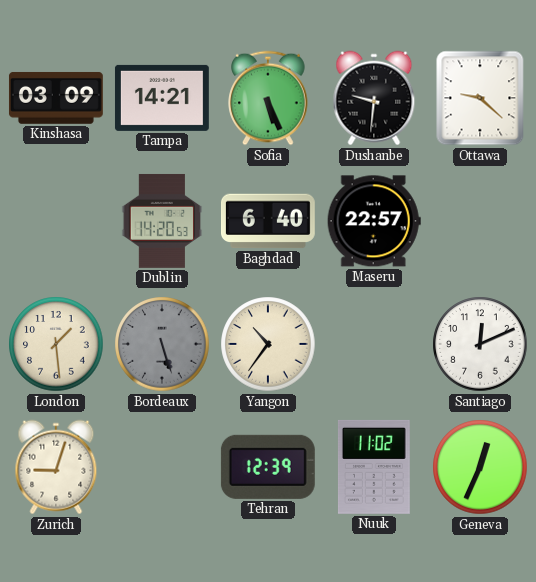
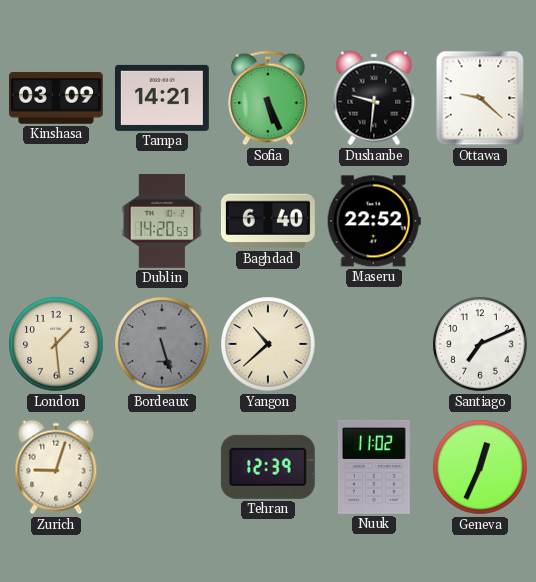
Maseru: 22:57 -> 22:52 (374, 221)
Yangon: 10:36 -> 10:38 (268, 344)
Santiago: 12:11 -> 7:11 (480, 344)
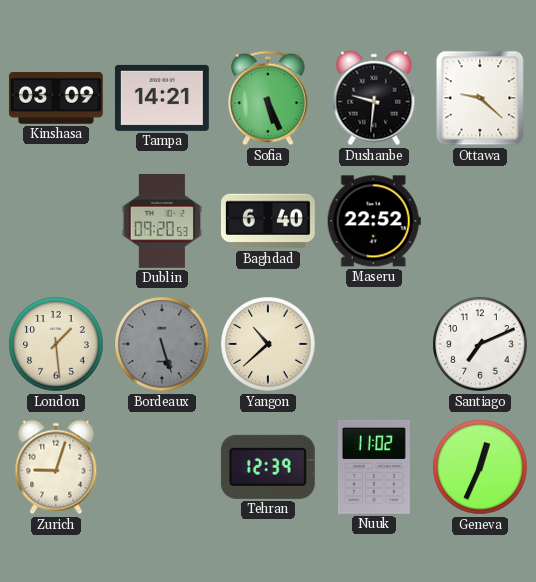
Dublin: 14:20 -> 09:20 (162, 221)
